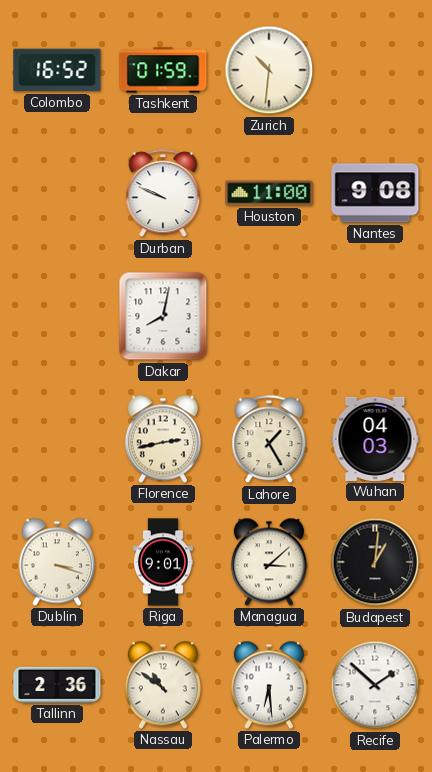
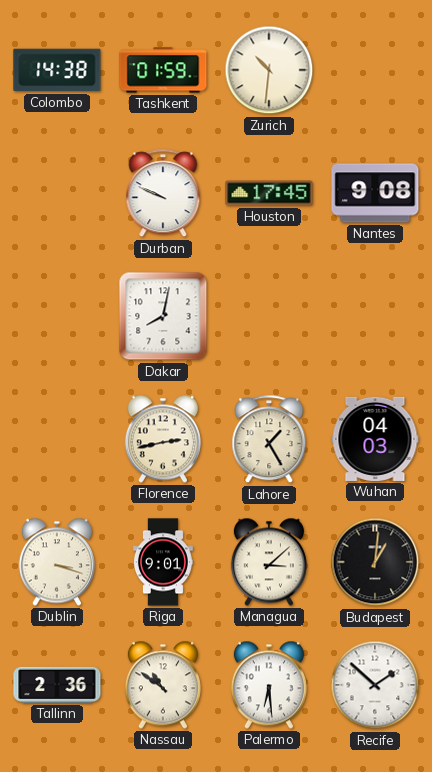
Colombo: 16:52 -> 14:38 (57, 70)
Houston: 11:00 -> 17:45 (269, 193)
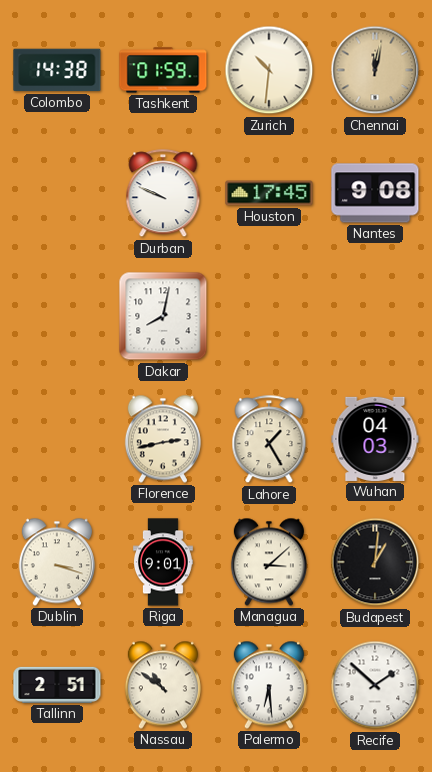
Chennai: none -> 12:02 (375, 70)
Tallinn: 2:36 -> 2:51 (57, 685)
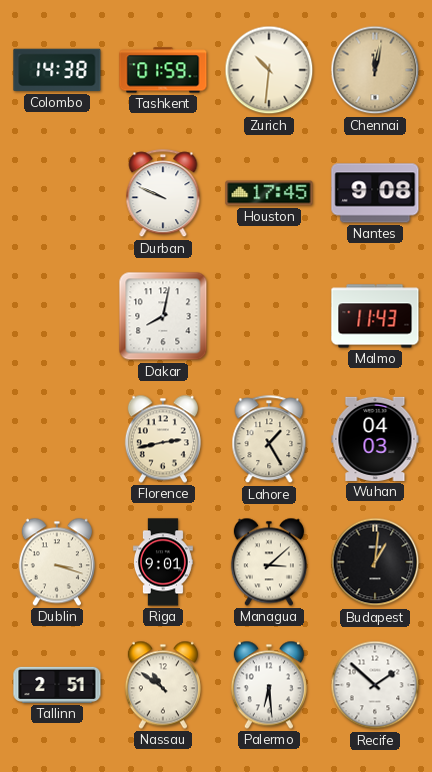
Malmo: none -> 11:43 (375, 316)
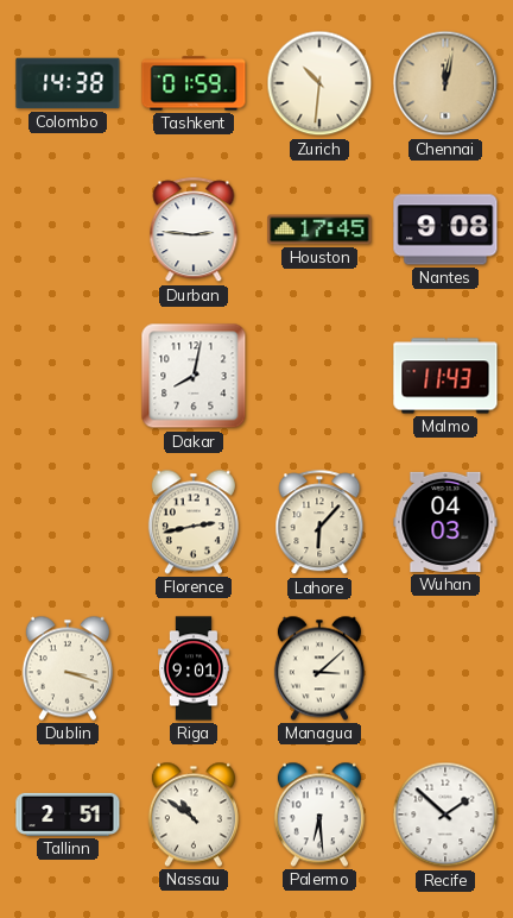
Durban: 9:49 -> 2:46 (194, 231)
Lahore: 1:25 -> 6:07 (319, 523)
Budapest: 1:01 -> none (375, 562)
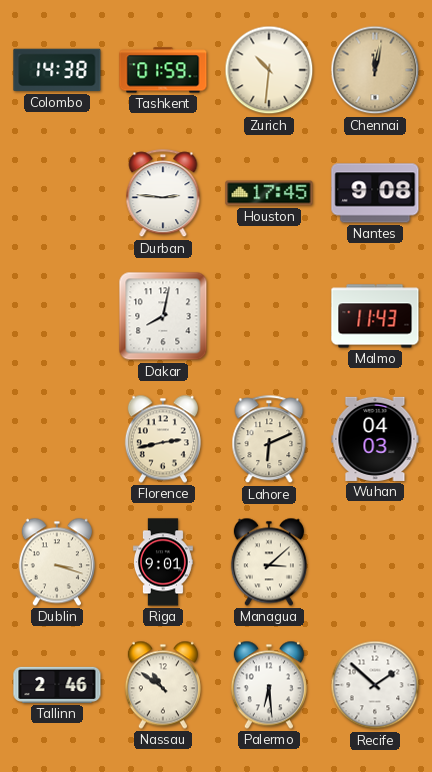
Lahore: 6:07 -> 6:11 (269, 440)
Tallinn: 2:51 -> 2:46 (57, 685)
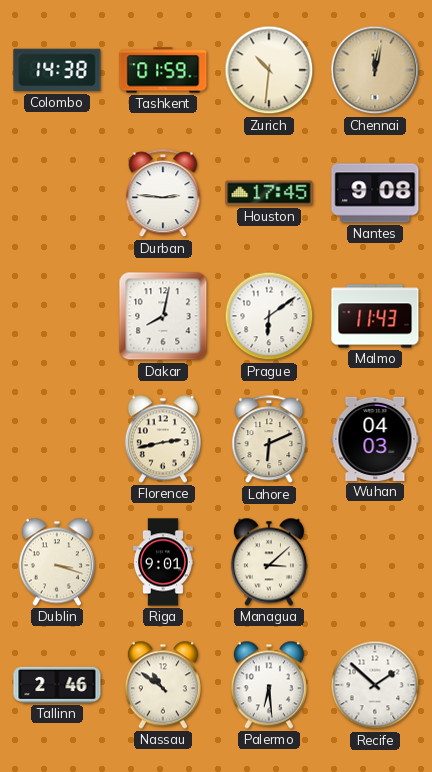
Prague: none -> 6:09 (269, 316)
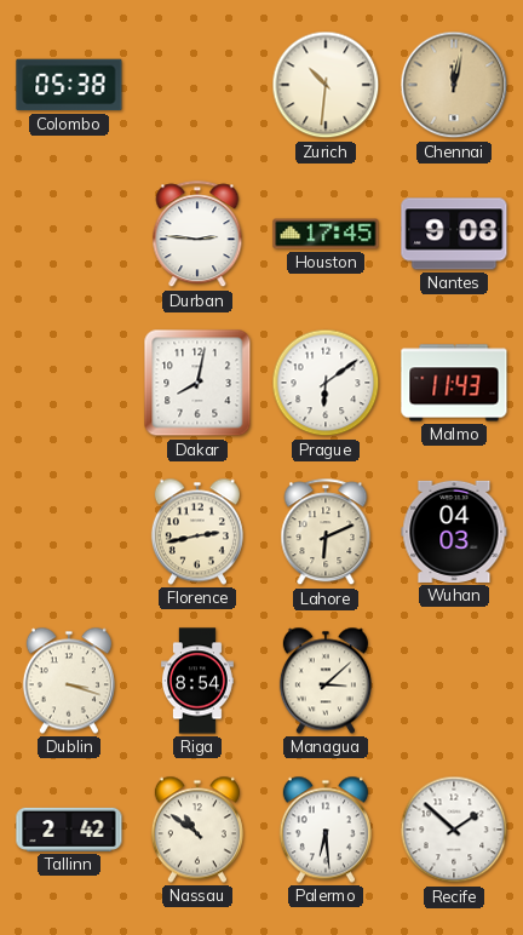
Colombo: 14:38 -> 05:38 (69, 85)
Tashkent: 01:59 -> none (163, 70)
Riga: 9:01 -> 8:54 (199, 681)
Tallinn: 2:46 -> 2:42 (69, 830)
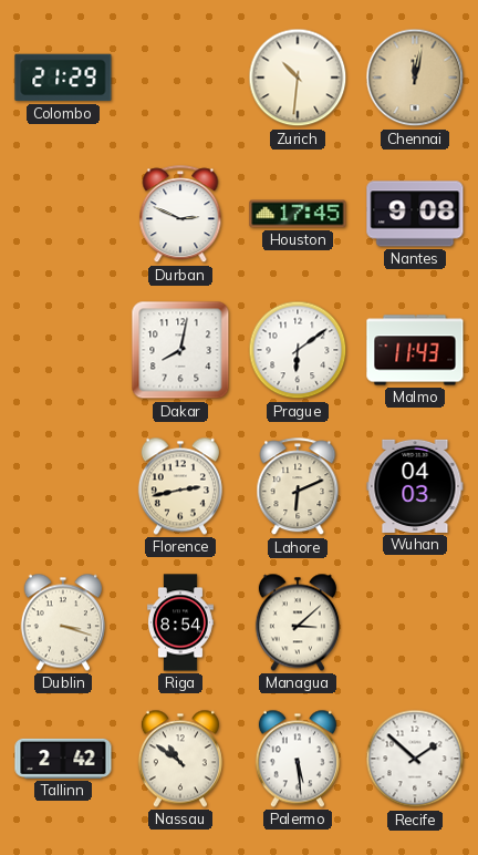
Colombo: 05:38 -> 21:29 (63, 78)
Durban: 2:46 -> 2:49 (180, 215)
Palermo: 6:29 -> 5:29 (298, 759)
